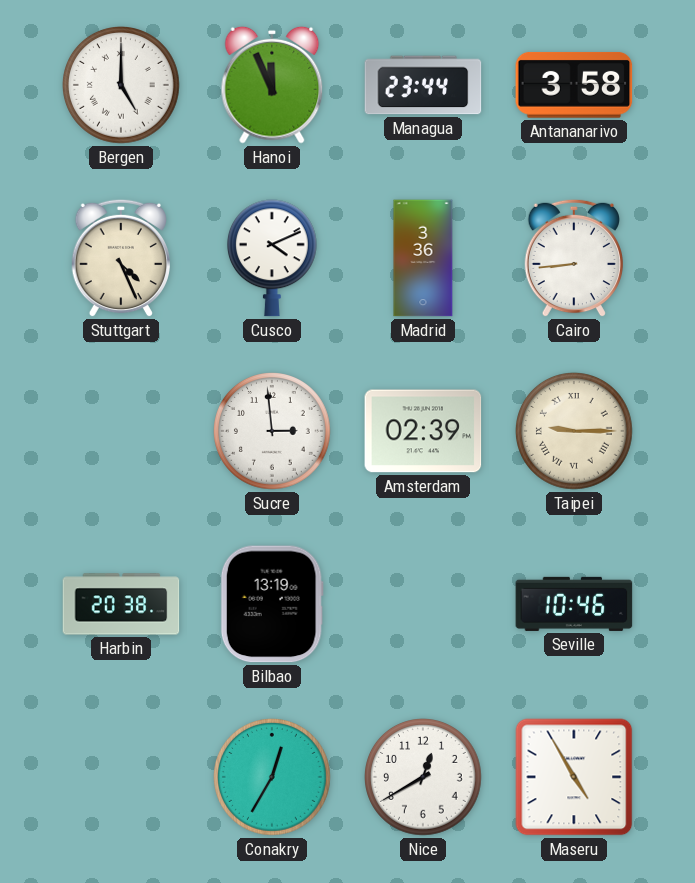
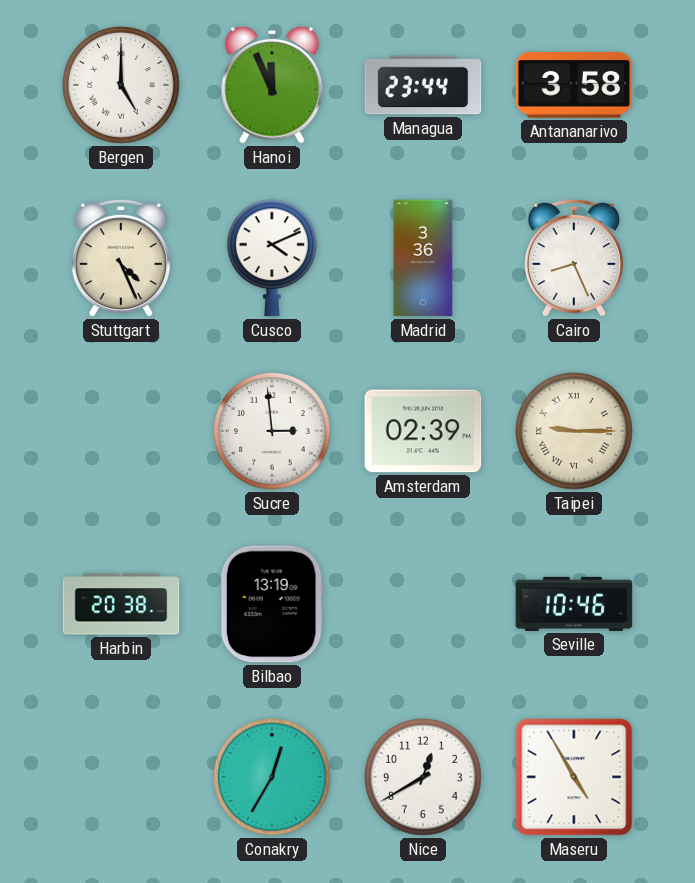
Cairo: 8:44 -> 8:26 (574, 258)
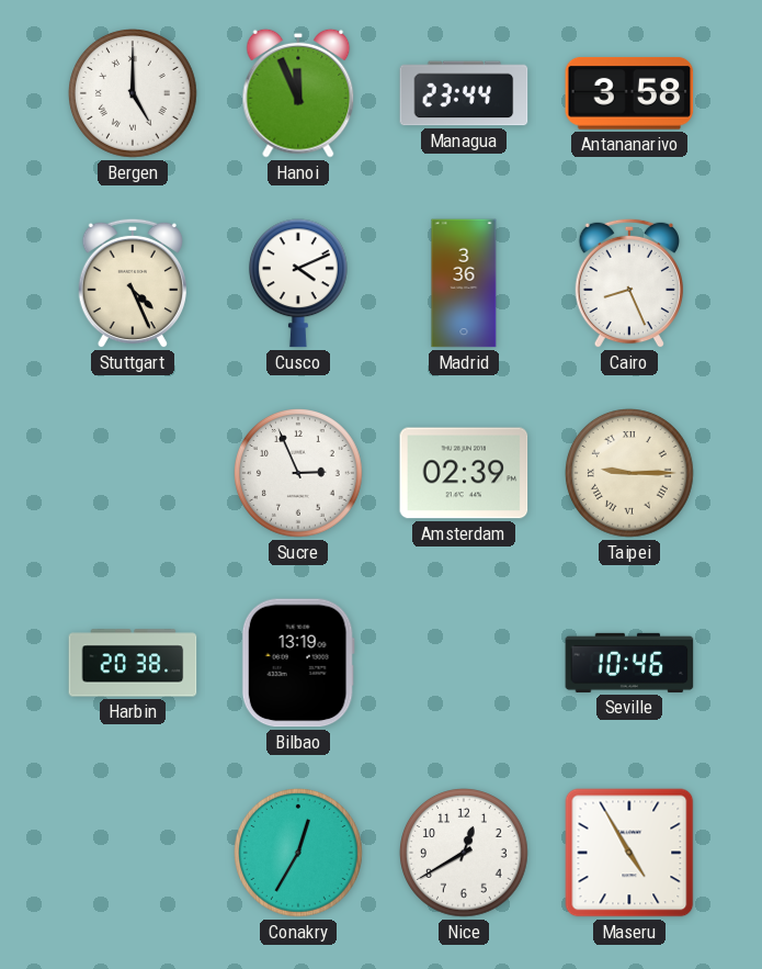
Sucre: 2:59 -> 2:56 (299, 474)
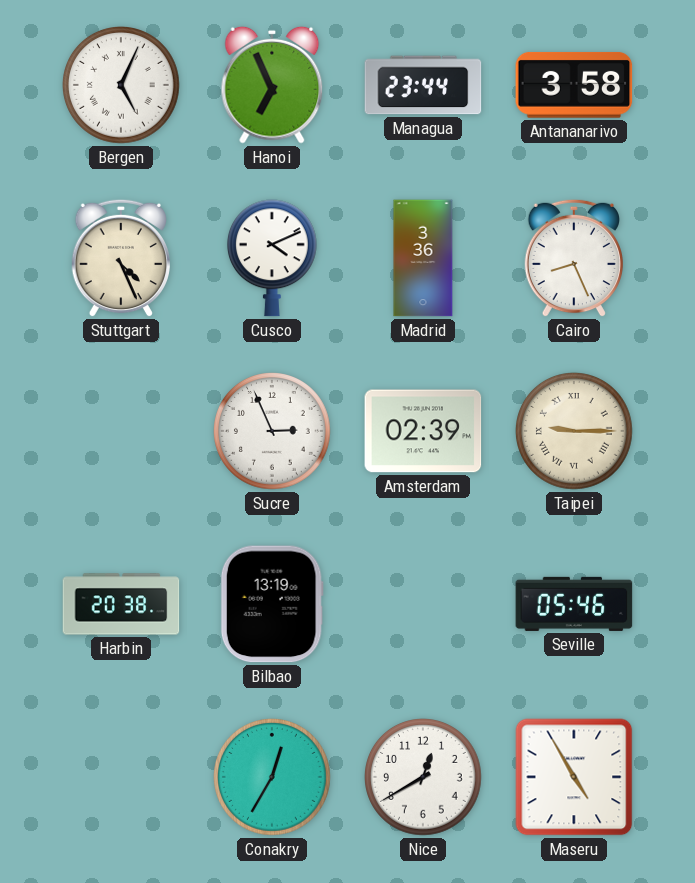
Bergen: 5:00 -> 5:04 (122, 86)
Hanoi: 11:56 -> 6:56 (272, 85)
Seville: 10:46 -> 05:46 (574, 604)
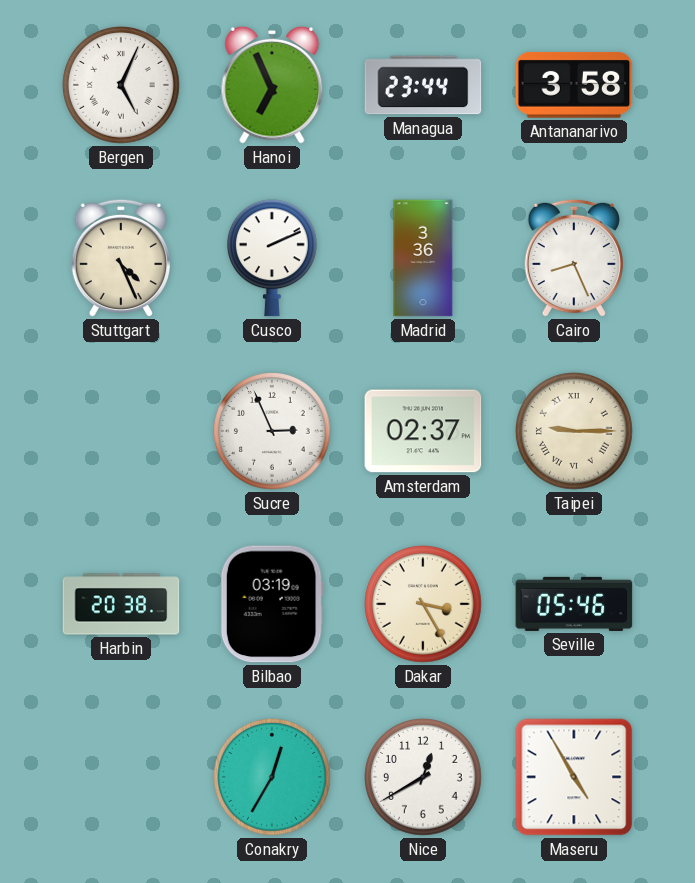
Cusco: 4:11 -> 2:11 (272, 258)
Amsterdam: 02:39 -> 02:37 (423, 431)
Bilbao: 13:19 -> 03:19 (272, 604)
Dakar: none -> 3:25 (424, 605)
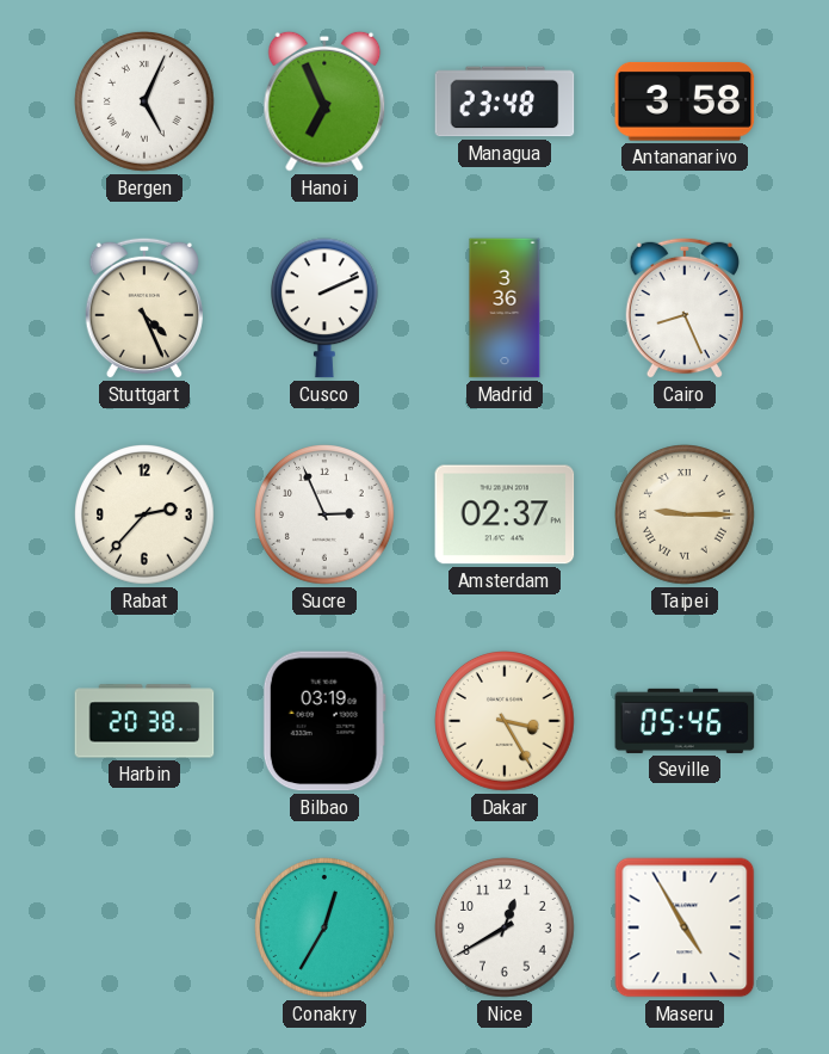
Managua: 23:44 -> 23:48 (505, 101)
Rabat: none -> 2:37 (146, 516)
